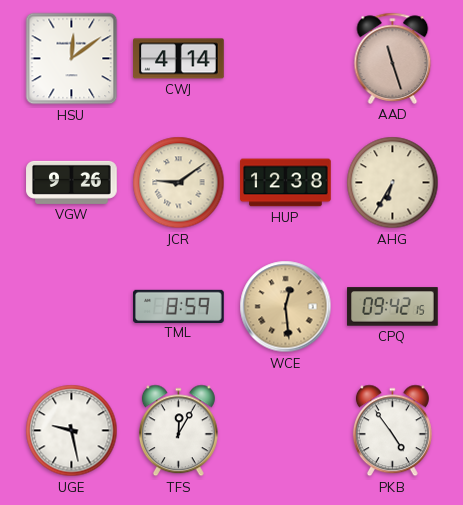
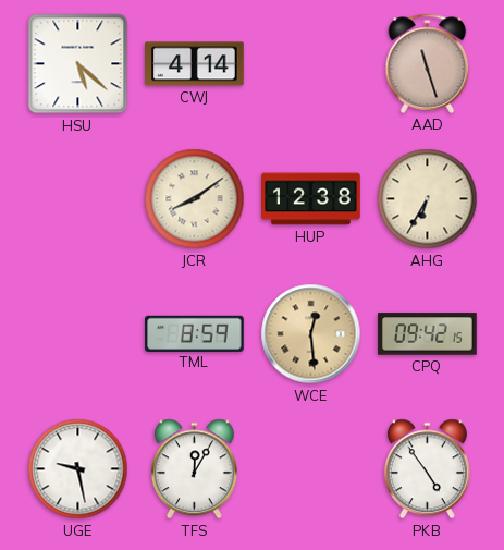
HSU: 12:09 -> 5:22 (78, 64)
VGW: 9:26 -> none (72, 182)
JCR: 9:09 -> 8:09 (195, 199)
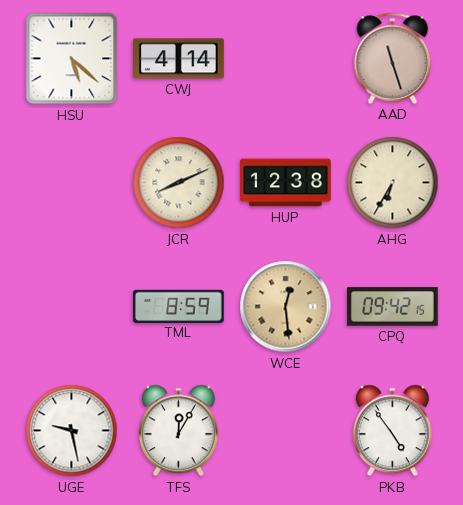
JCR: 8:09 -> 8:11 (179, 183)
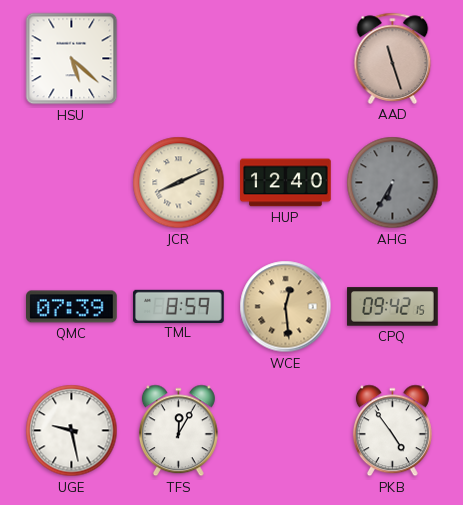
CWJ: 4:14 -> none (179, 59)
HUP: 12:38 -> 12:40 (286, 183)
AHG dial: cream -> grey (393, 183)
QMC: none -> 07:39 (72, 307)
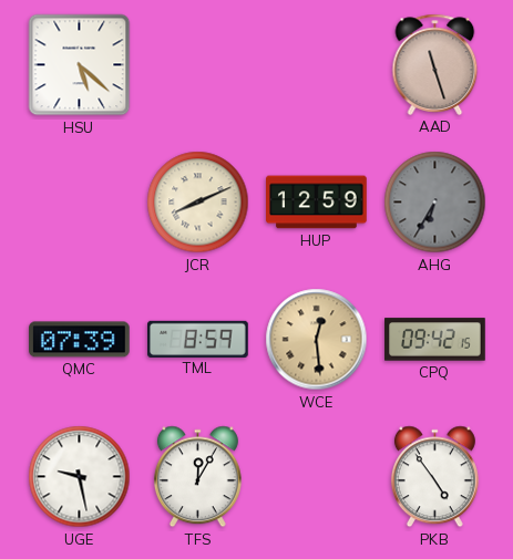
HUP: 12:40 -> 12:59 (317, 203)
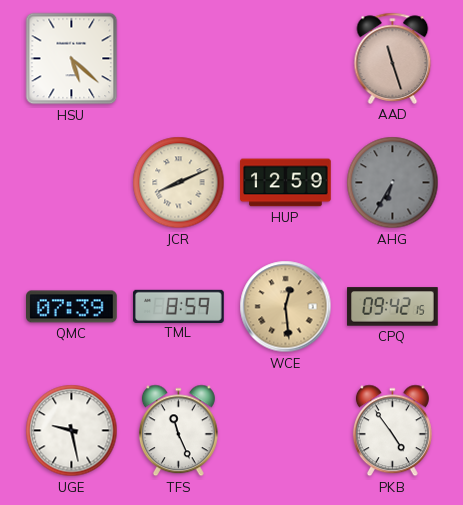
TFS: 12:05 -> 11:26 (178, 431)
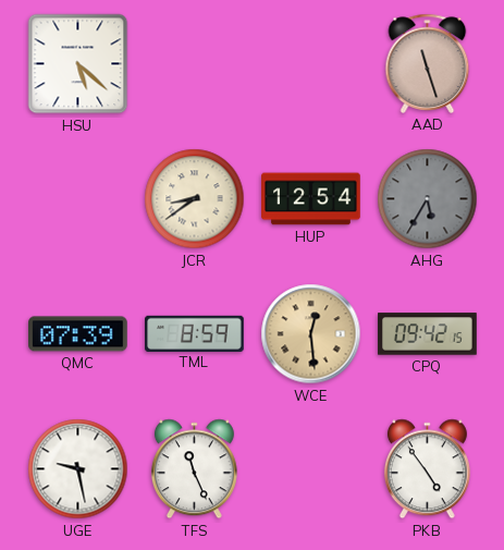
JCR: 8:11 -> 8:39 (195, 199)
HUP: 12:59 -> 12:54 (311, 199)
AHG: 6:35 -> 5:35 (428, 199)
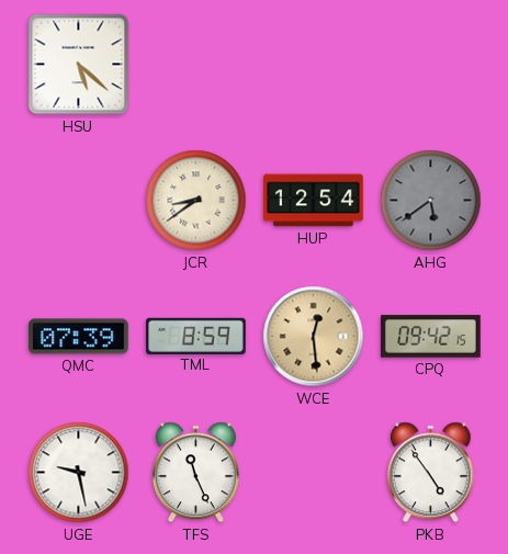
AAD: 11:27 -> none (428, 63)
AHG: 5:35 -> 5:39 (431, 201)
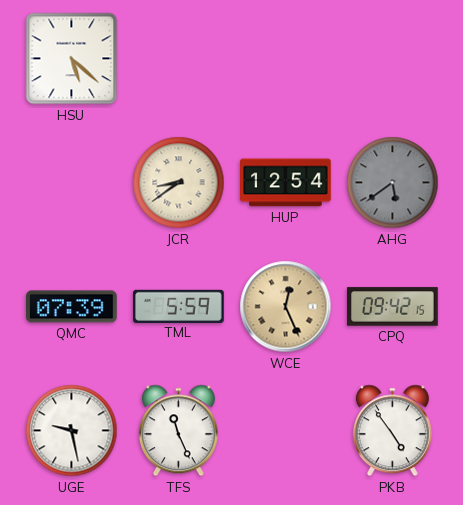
TML: 8:59 -> 5:59 (179, 306)
WCE: 12:29 -> 12:26 (286, 307)
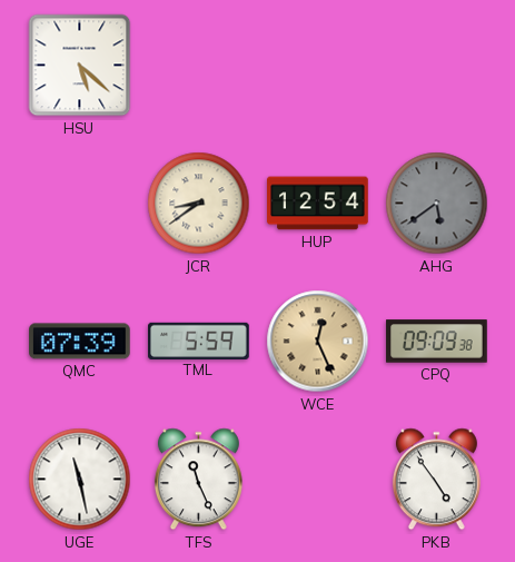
CPQ: 09:42 -> 09:09 (437, 342)
UGE: 9:28 -> 11:28 (80, 480)
